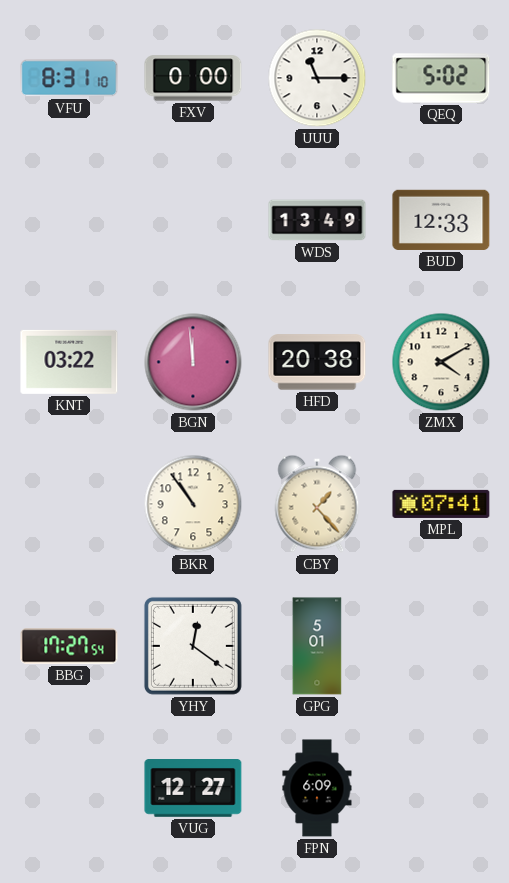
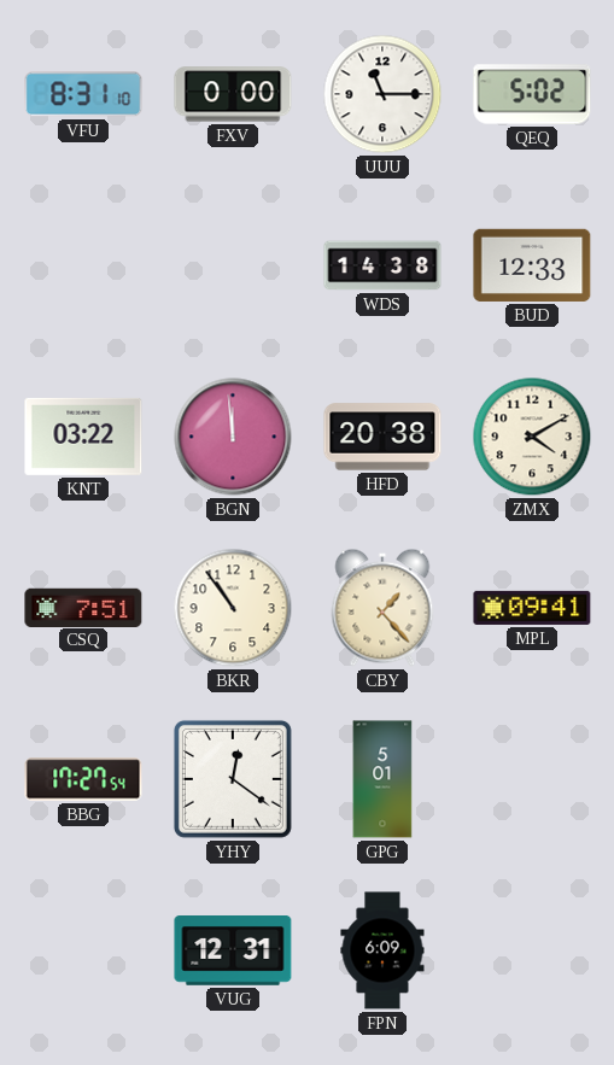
WDS: 13:49 -> 14:38 (382, 265)
CSQ: none -> 7:51 (83, 607)
MPL: 07:41 -> 09:41 (532, 608)
VUG: 12:27 -> 12:31 (233, 952)
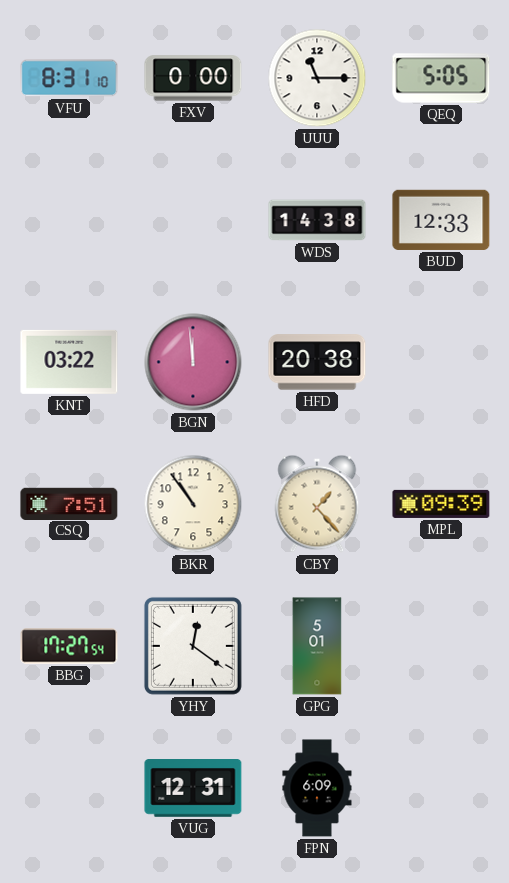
QEQ: 5:02 -> 5:05 (441, 78)
ZMX: 4:10 -> none (532, 437)
MPL: 09:41 -> 09:39 (441, 504)
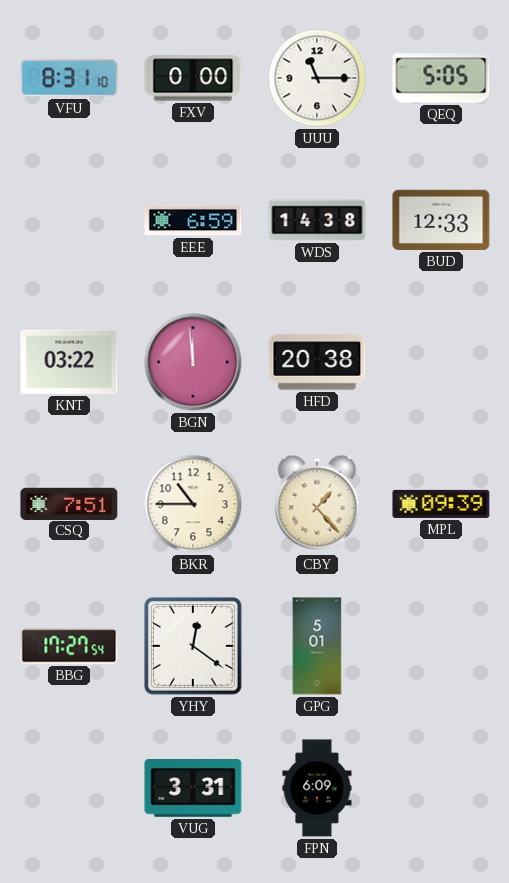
EEE: none -> 6:59 (193, 220)
BKR: 10:54 -> 10:45 (193, 504)
VUG: 12:31 -> 3:31 (193, 789)
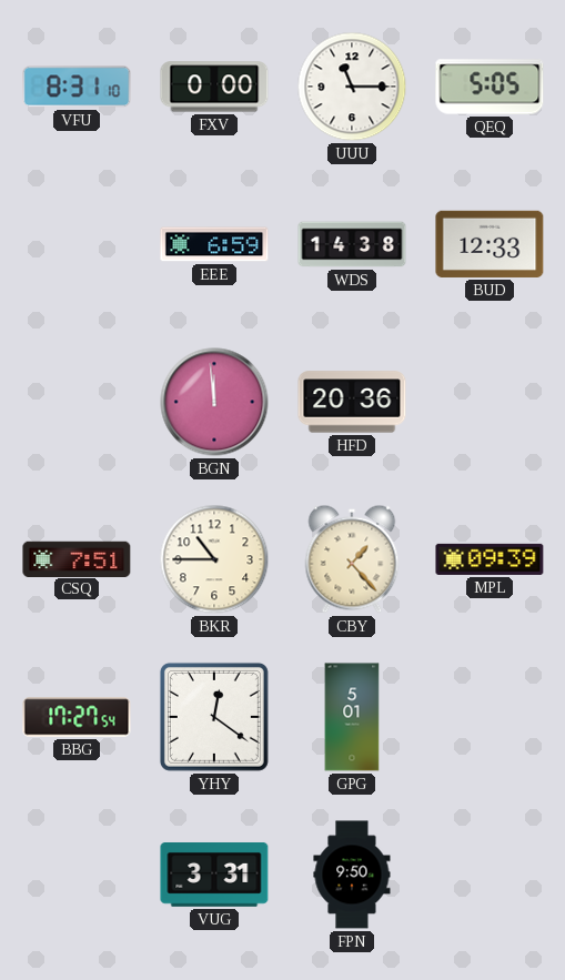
KNT: 03:22 -> none (69, 362)
HFD: 20:38 -> 20:36 (352, 402)
FPN: 6:09 -> 9:50 (352, 875)
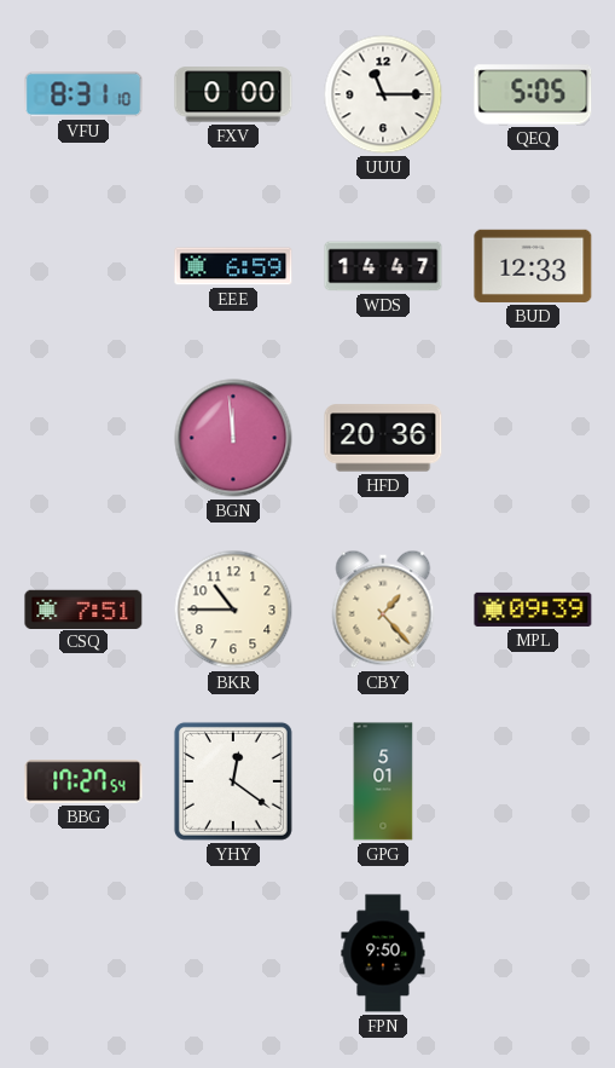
WDS: 14:38 -> 14:47 (383, 266)
VUG: 3:31 -> none (214, 876)
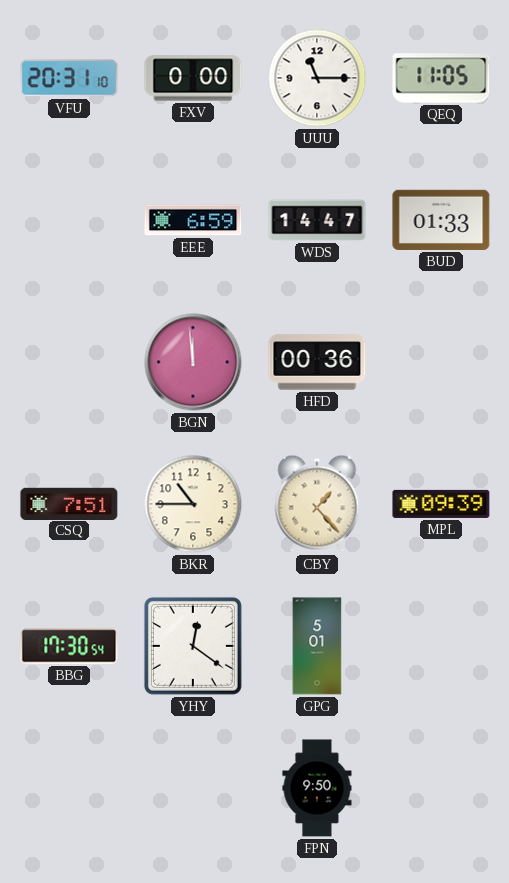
VFU: 8:31 -> 20:31 (69, 78)
QEQ: 5:05 -> 11:05 (441, 78)
BUD: 12:33 -> 01:33 (441, 220)
HFD: 20:36 -> 00:36 (317, 362)
BBG: 17:27 -> 17:30 (69, 646)
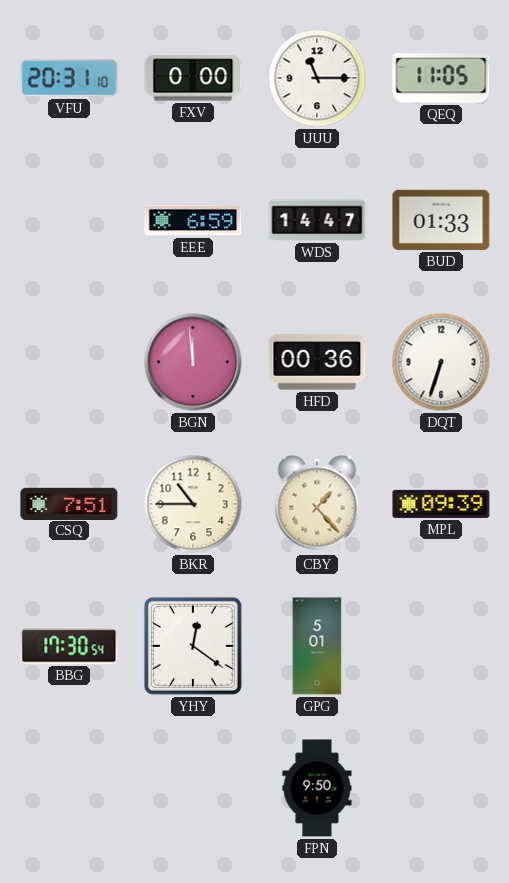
DQT: none -> 6:33 (441, 362)
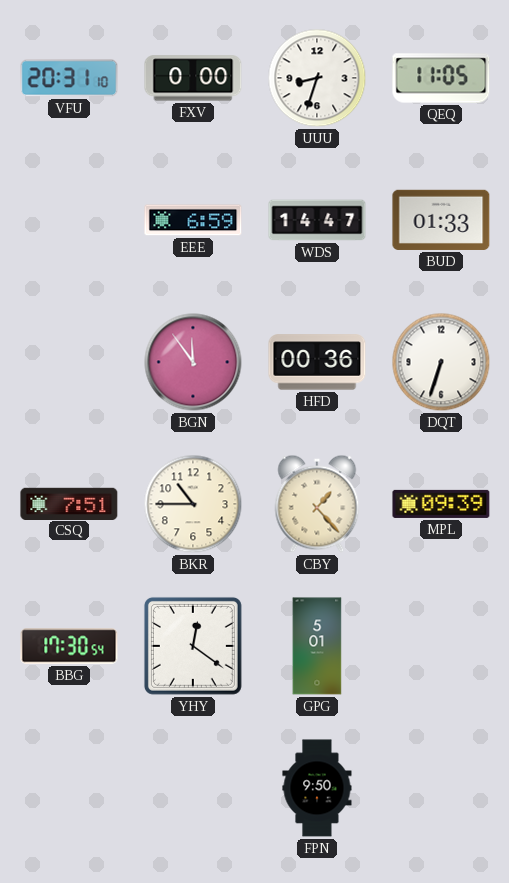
UUU: 11:15 -> 8:33 (317, 78)
BGN: 11:59 -> 11:54 (193, 362)
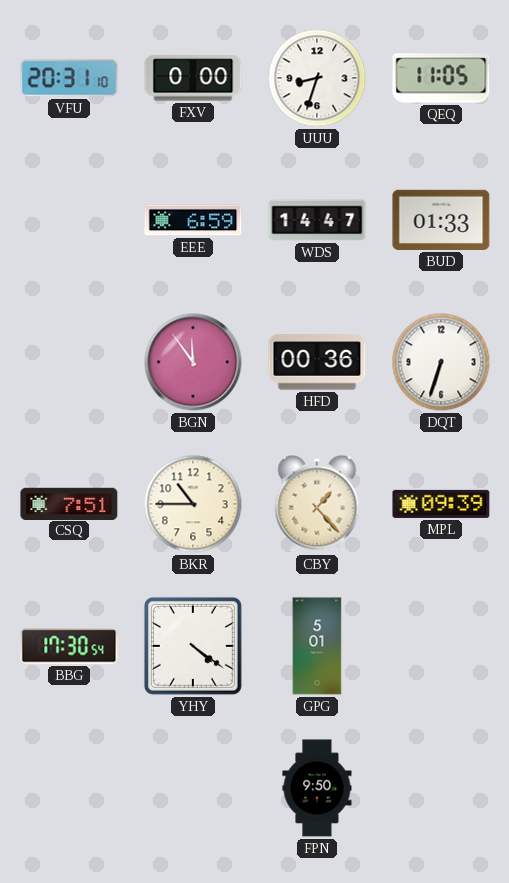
YHY: 12:21 -> 4:21 (193, 646)
